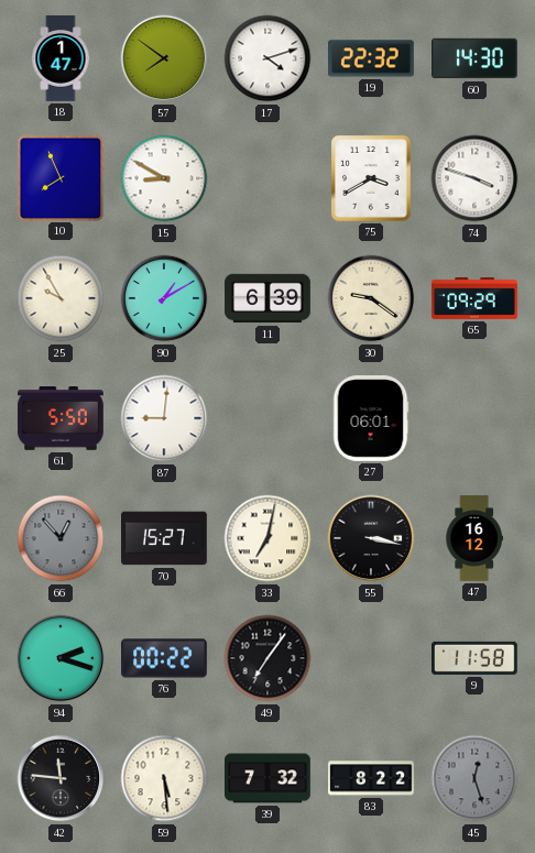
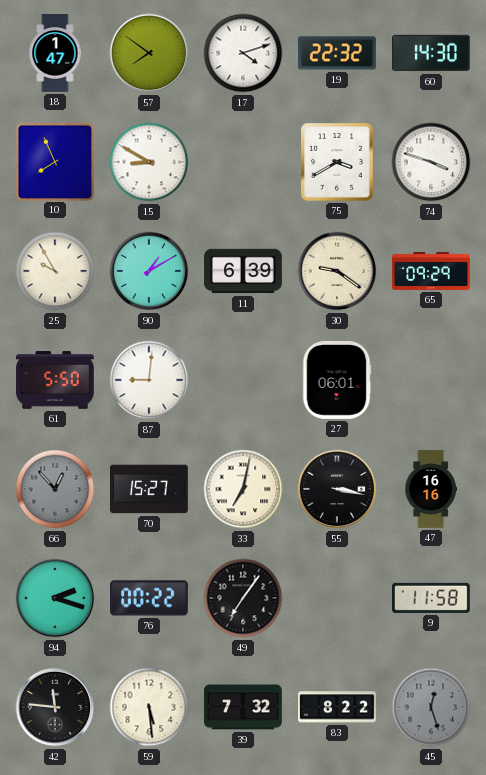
47: 16:12 -> 16:16 (431, 489)
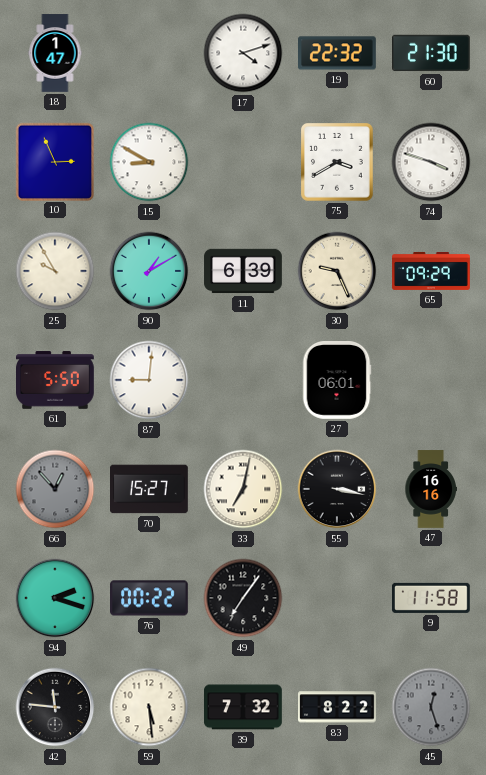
57: 7:51 -> none (149, 53)
60: 14:30 -> 21:30 (432, 53)
10: 7:56 -> 2:56 (54, 161)
30: 9:21 -> 9:26 (337, 271)
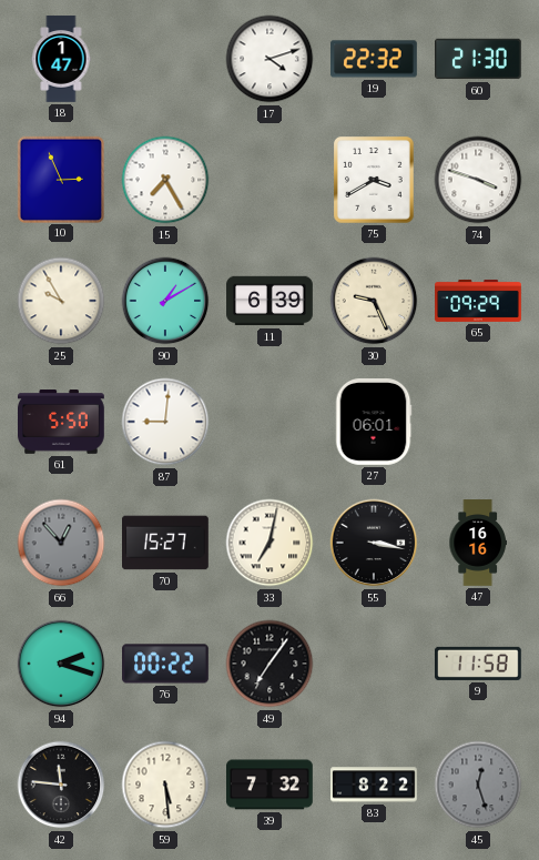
15: 8:50 -> 7:25 (165, 180)
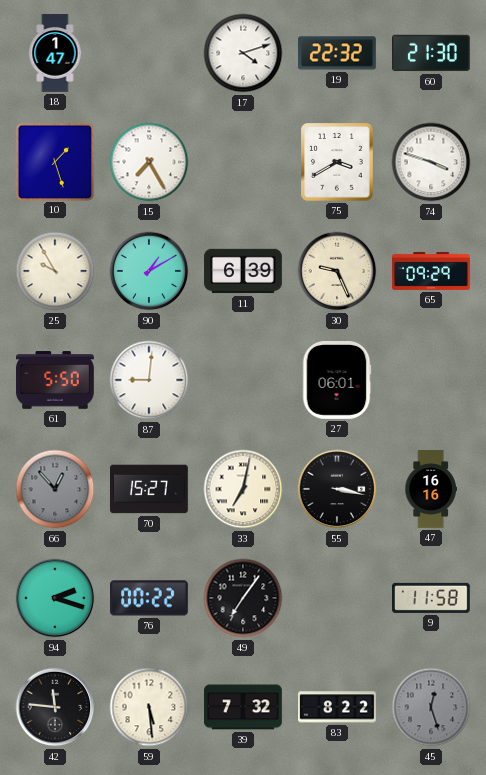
10: 2:56 -> 1:27 (54, 161)
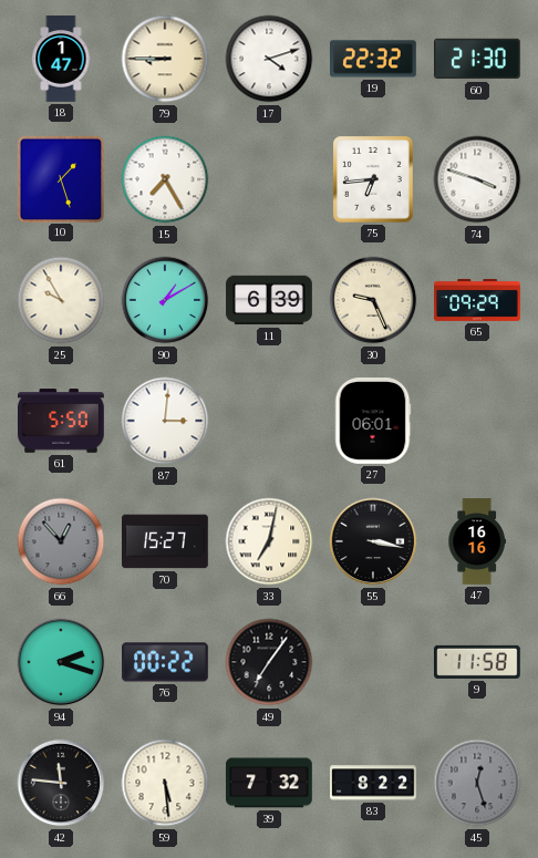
79: none -> 8:45 (165, 59)
75: 3:40 -> 6:44 (374, 180)
87: 9:01 -> 3:01 (165, 421)
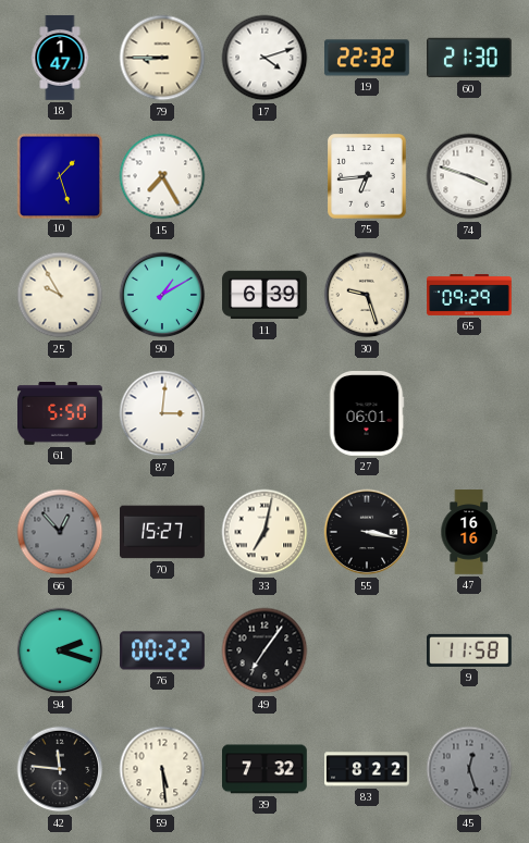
30: 9:26 -> 9:27 (367, 295)
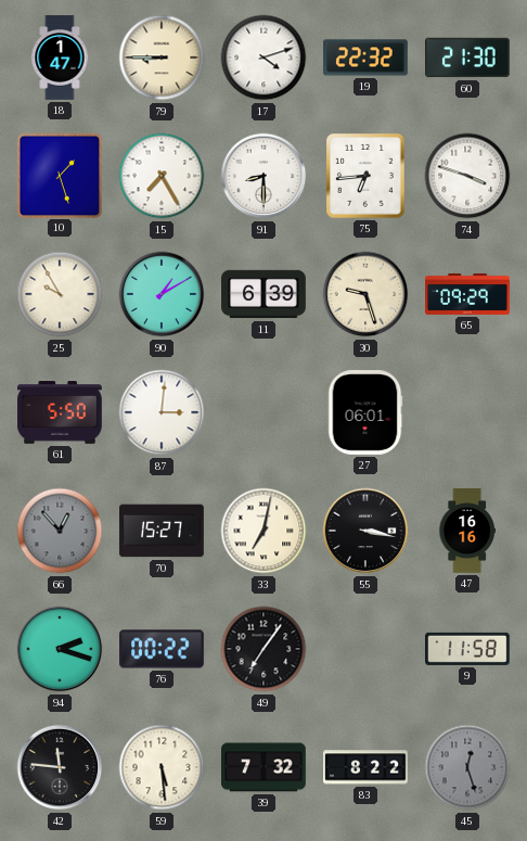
91: none -> 8:30 (263, 176)
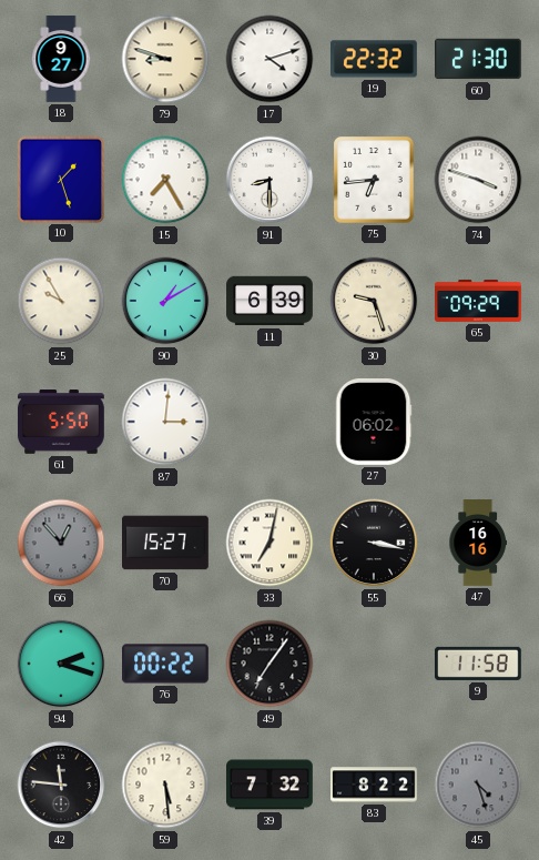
18: 1:47 -> 9:27 (61, 59)
79: 8:45 -> 8:48 (165, 59)
27: 06:01 -> 06:02 (374, 423)
45: 12:27 -> 4:27 (478, 785)
